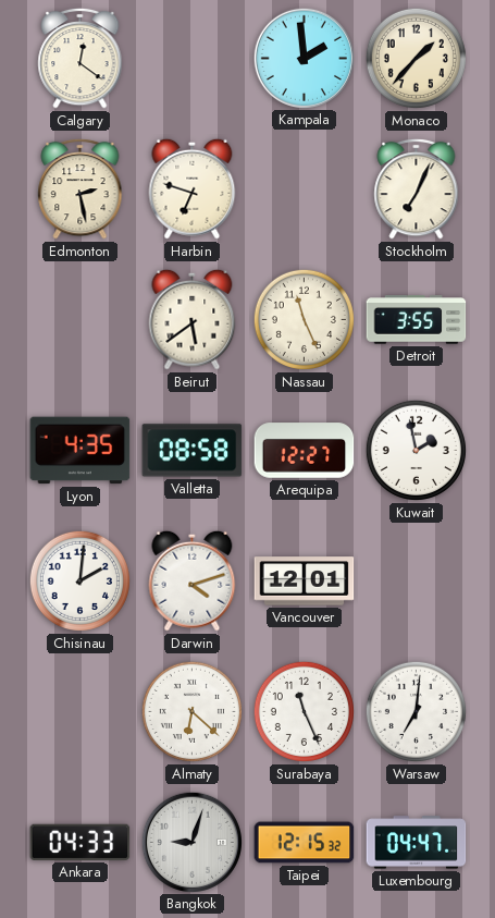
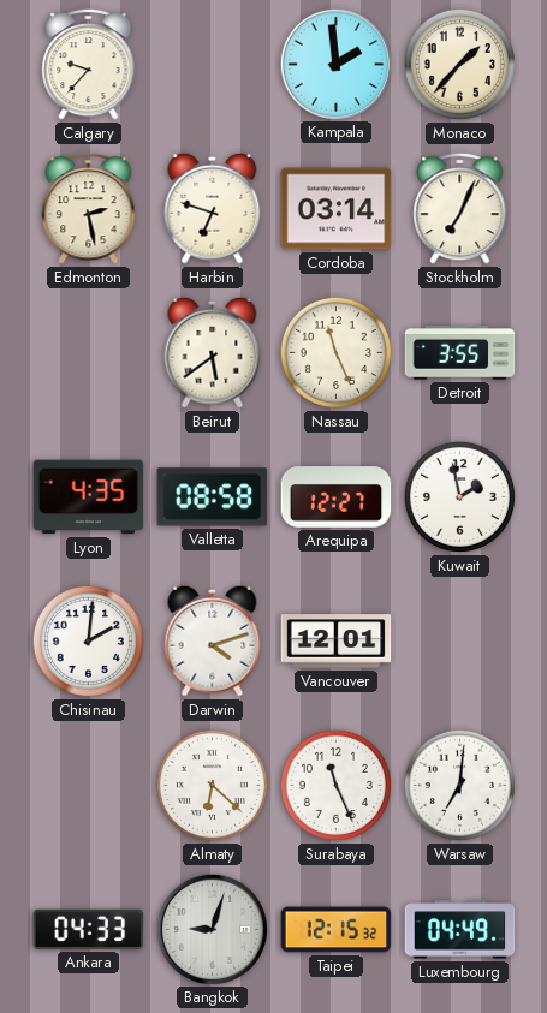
Calgary: 12:21 -> 9:37 (89, 64)
Cordoba: none -> 03:14 (337, 209)
Luxembourg: 04:47 -> 04:49 (460, 930)
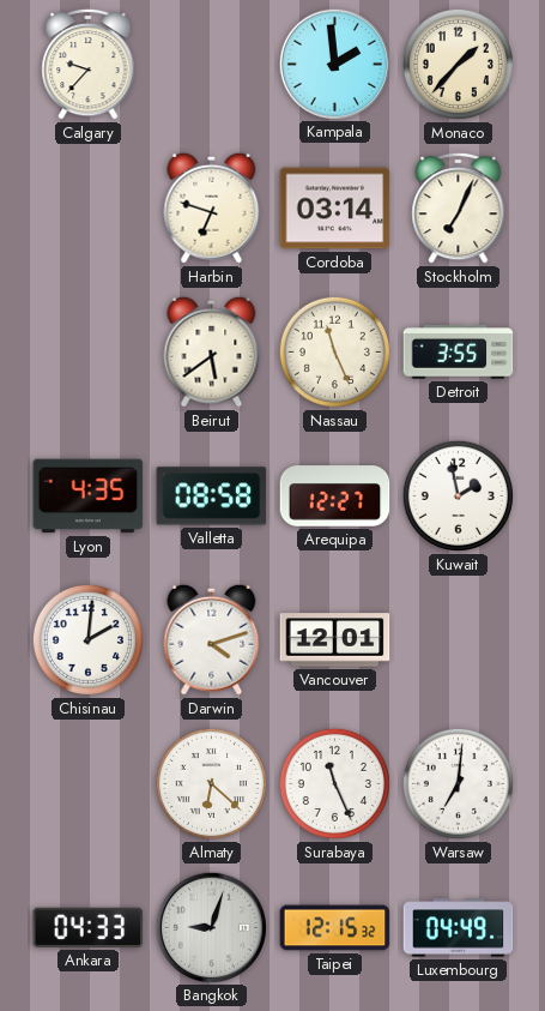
Edmonton: 2:28 -> none (89, 208)
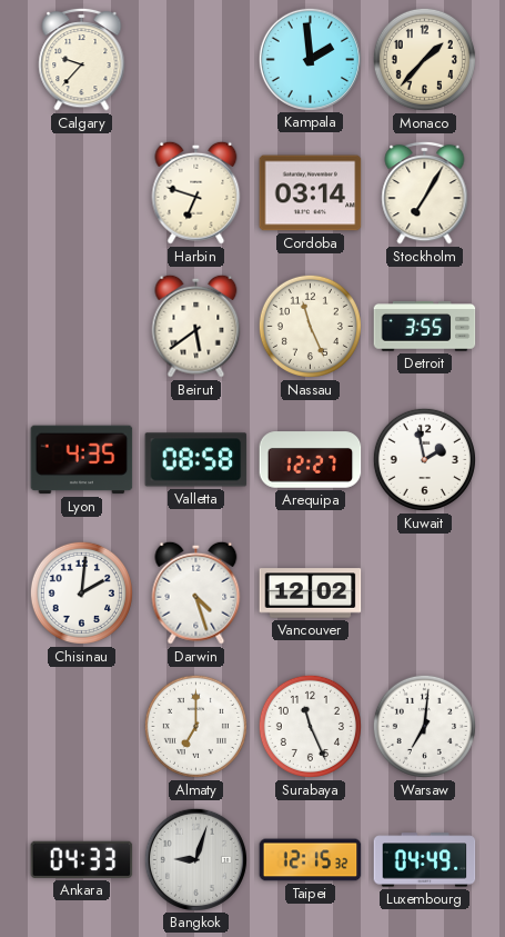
Stockholm: 7:04 -> 7:05 (425, 192)
Darwin: 4:12 -> 4:27 (196, 592)
Vancouver: 12:01 -> 12:02 (311, 594)
Almaty: 6:22 -> 7:00 (195, 726)
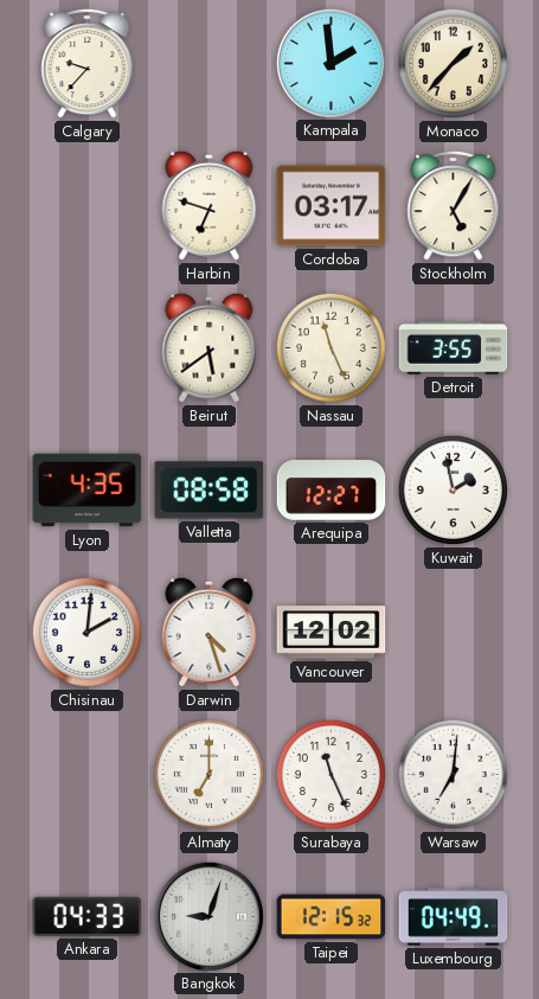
Cordoba: 03:14 -> 03:17 (332, 206)
Stockholm: 7:05 -> 5:05 (454, 205)
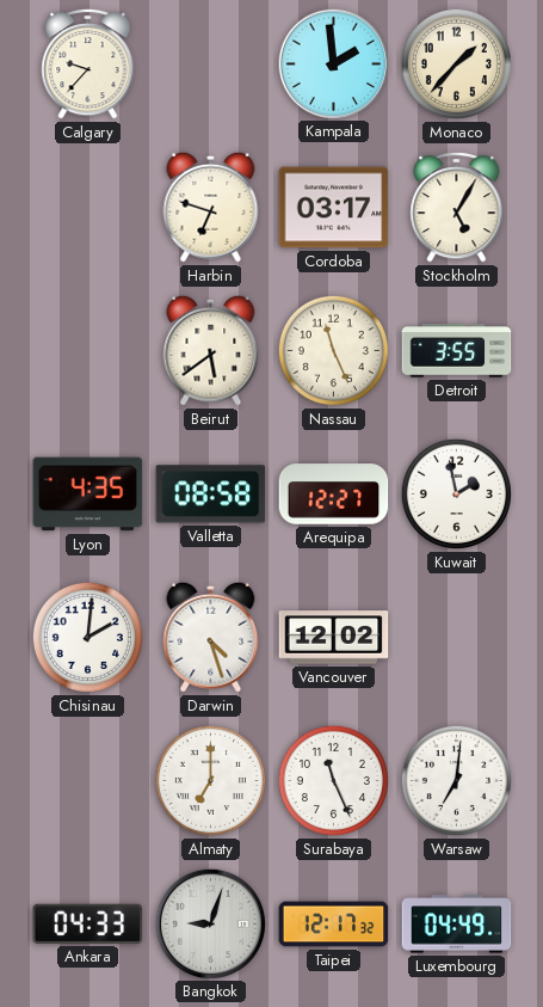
Taipei: 12:15 -> 12:17 (334, 925)
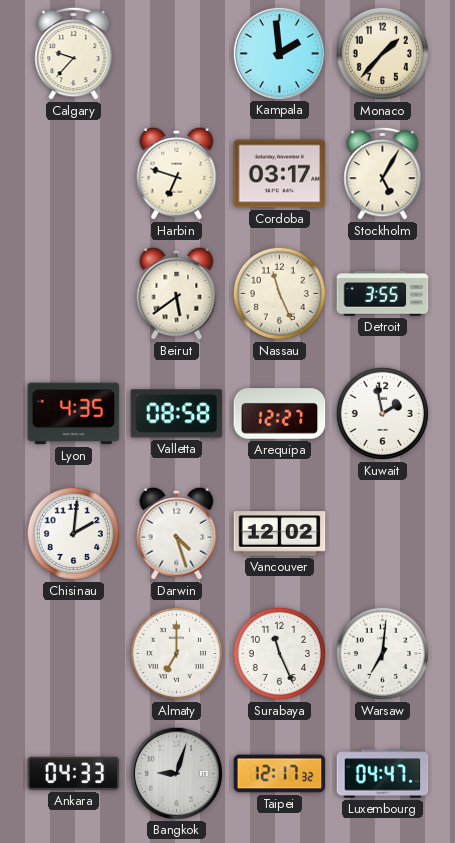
Luxembourg: 04:49 -> 04:47 (383, 774)
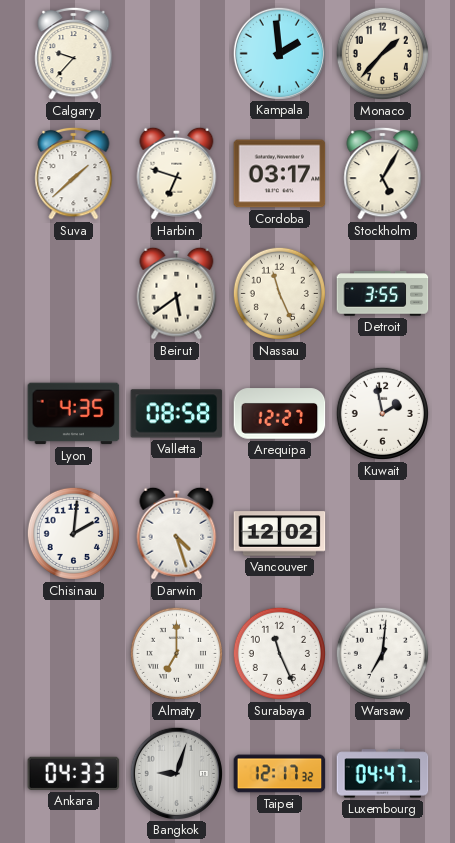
Suva: none -> 1:38 (74, 173)
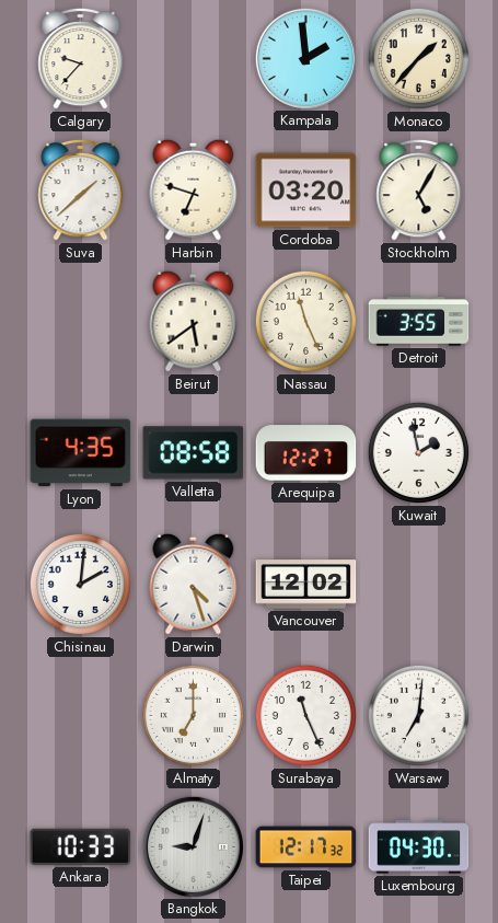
Cordoba: 03:17 -> 03:20 (306, 191)
Ankara: 04:33 -> 10:33 (81, 846)
Luxembourg: 04:47 -> 04:30 (419, 847)
